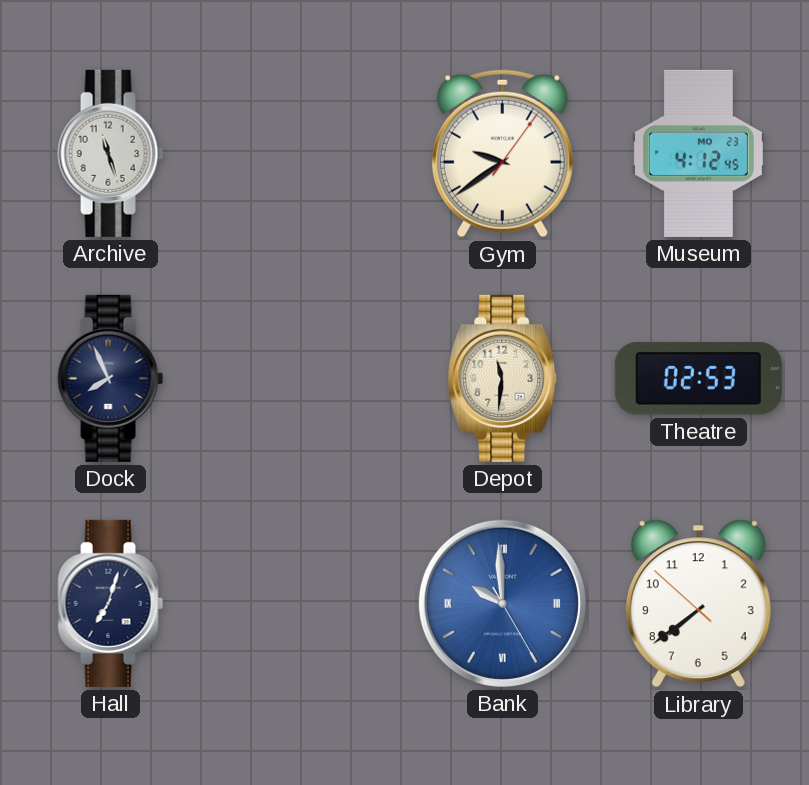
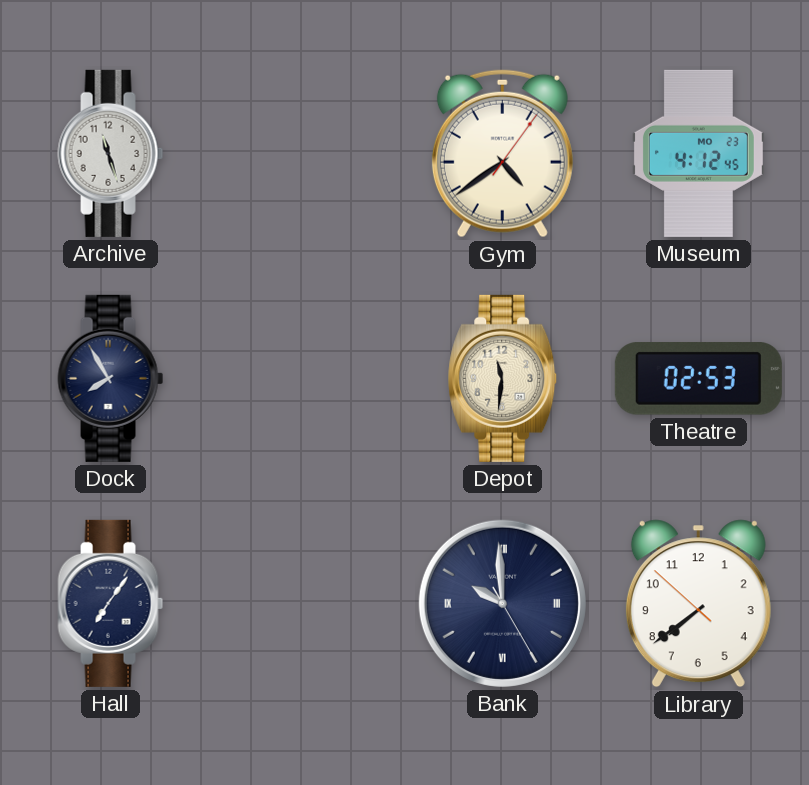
Gym: 9:39 -> 4:39 (502, 154)
Dock: 7:56 -> 7:55 (111, 378)
Hall: 7:03 -> 7:06 (111, 603)
Bank dial: blue -> navy (502, 603)
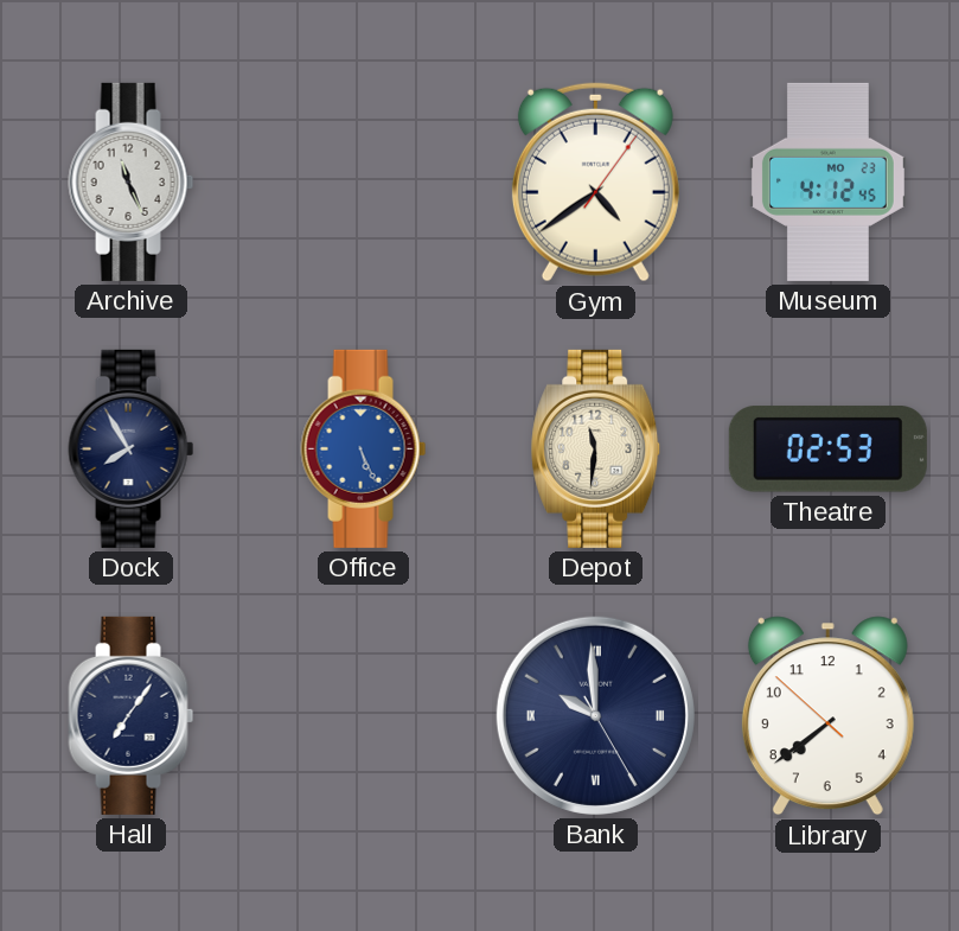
Archive: 11:27 -> 11:26 (132, 181)
Office: none -> 5:26 (364, 448)
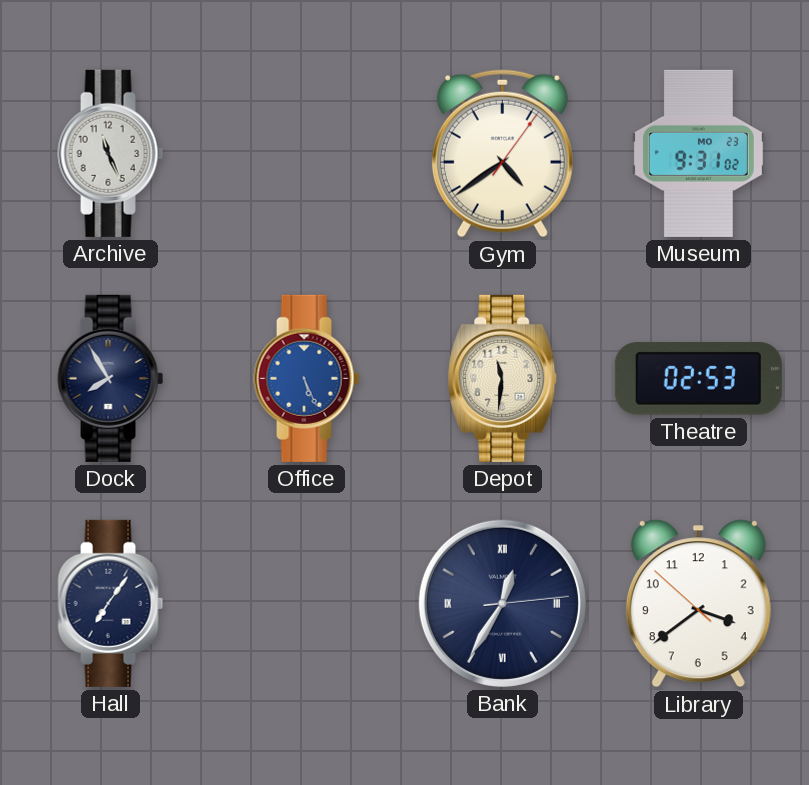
Museum: 4:12 -> 9:31 (698, 153)
Bank: 9:59 -> 12:35 (502, 603)
Library: 7:38 -> 3:38 (698, 604)
